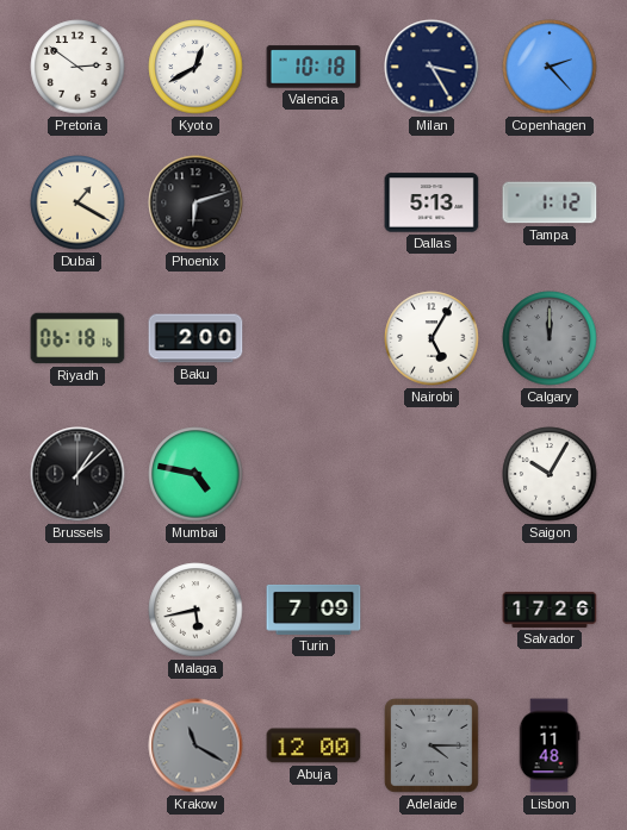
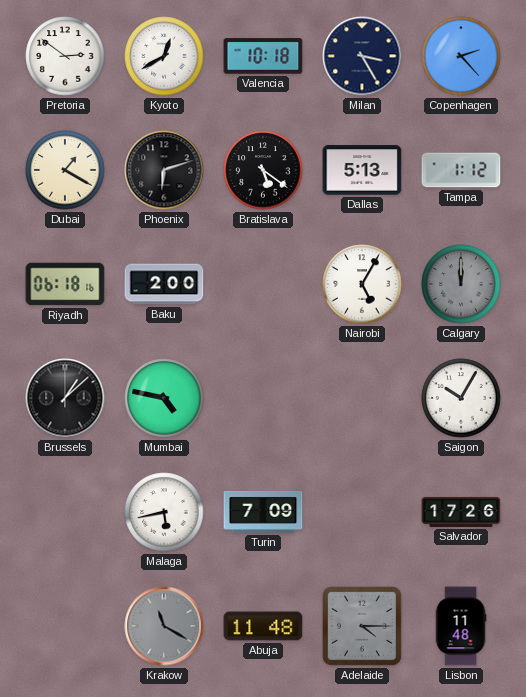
Bratislava: none -> 5:21 (263, 170)
Abuja: 12:00 -> 11:48 (263, 626)
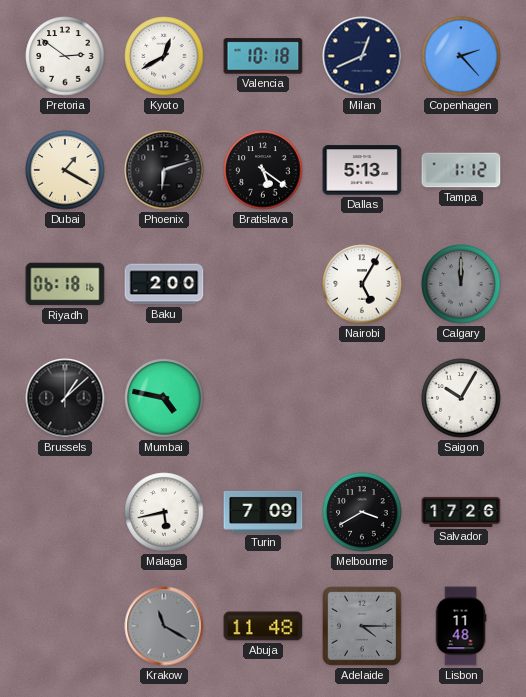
Milan: 3:25 -> 12:41 (362, 56)
Melbourne: none -> 3:40 (362, 512)
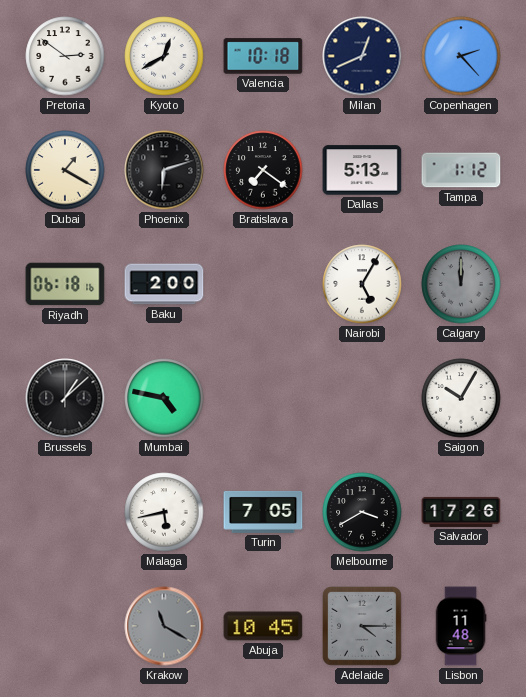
Bratislava: 5:21 -> 7:21 (263, 170)
Turin: 7:09 -> 7:05 (263, 512)
Abuja: 11:48 -> 10:45 (263, 626)
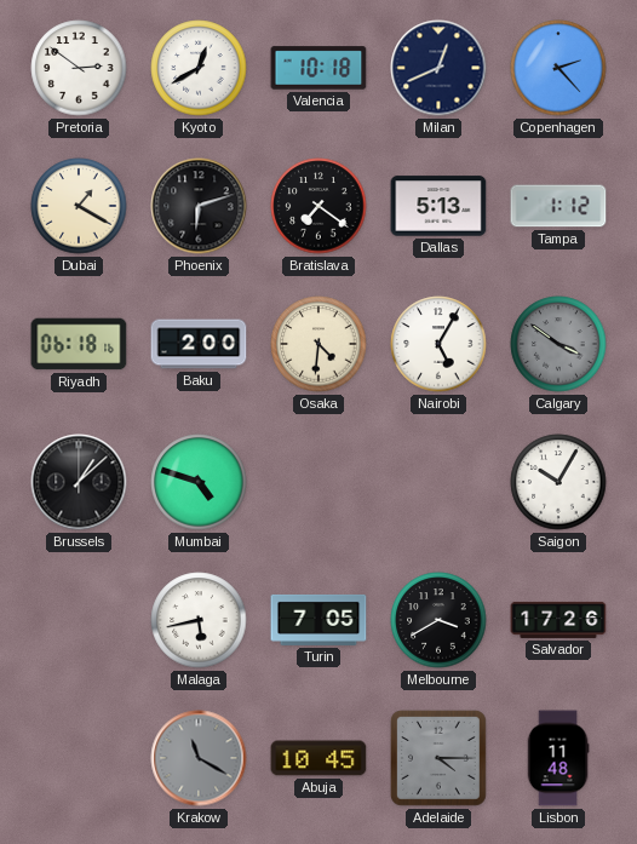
Osaka: none -> 4:31 (318, 344)
Calgary: 12:00 -> 3:51 (558, 344)
Mumbai: 4:47 -> 4:48 (199, 482)
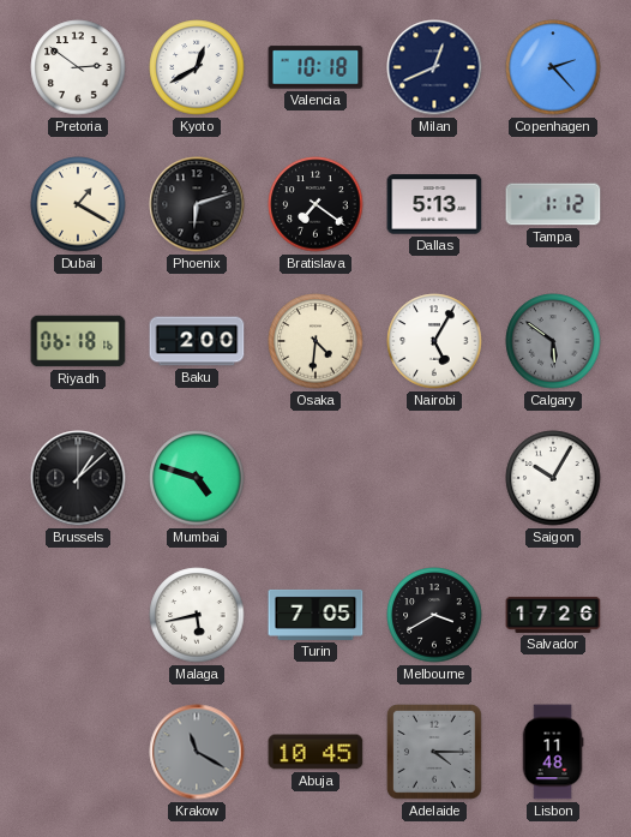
Calgary: 3:51 -> 5:51 (553, 341)
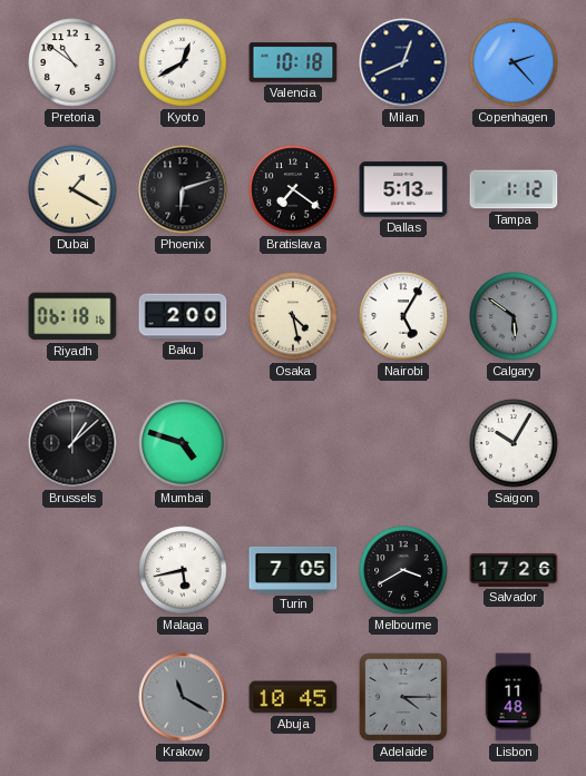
Pretoria: 2:51 -> 10:51 (72, 62)
Osaka: 4:31 -> 4:28 (293, 316)
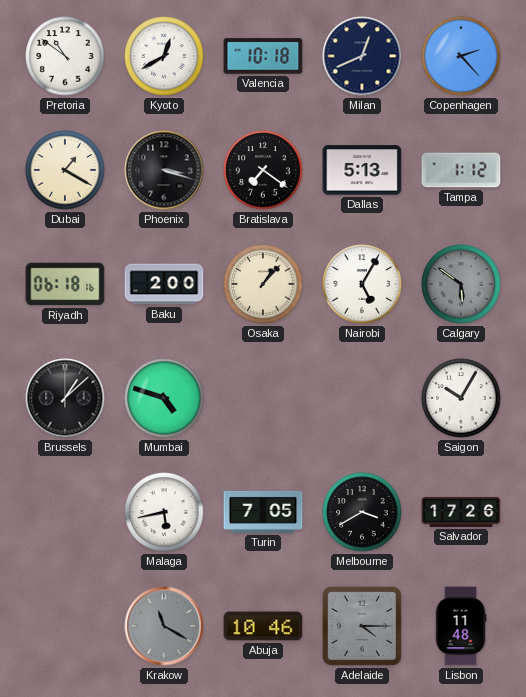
Phoenix: 6:12 -> 3:18 (164, 170)
Osaka: 4:28 -> 1:07 (263, 284)
Abuja: 10:45 -> 10:46 (263, 626)
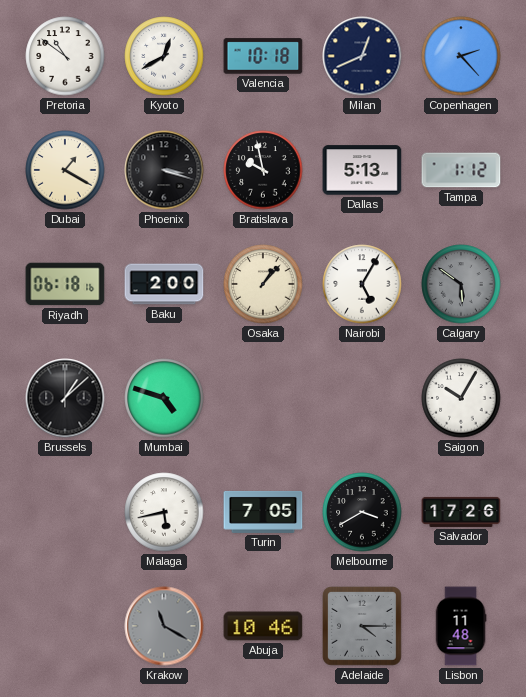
Bratislava: 7:21 -> 9:58 (263, 170)
